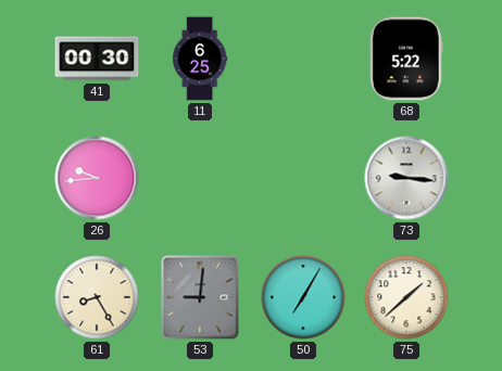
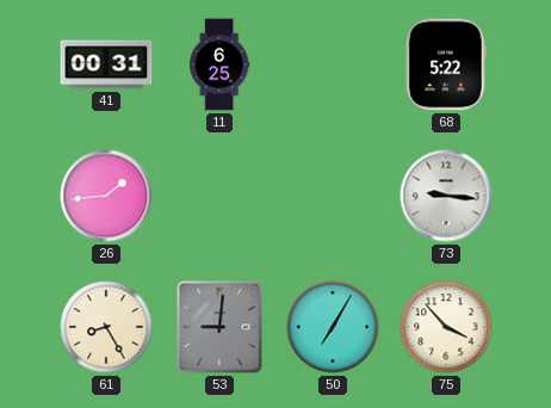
41: 00:30 -> 00:31 (106, 64)
26: 9:44 -> 1:44 (106, 196)
75: 1:38 -> 3:53 (446, 327)
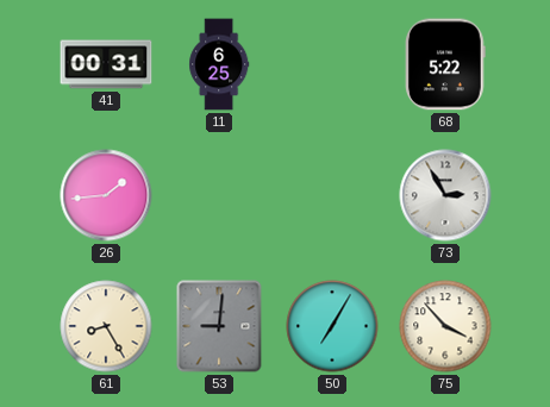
73: 9:16 -> 2:55 (445, 195)
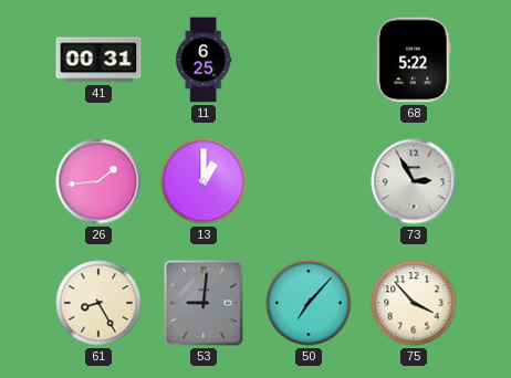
13: none -> 1:00 (204, 181)
50: 7:05 -> 7:07 (309, 303)
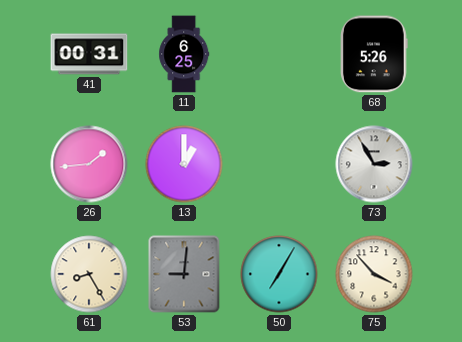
68: 5:22 -> 5:26 (375, 54)
50: 7:07 -> 7:05 (279, 274)
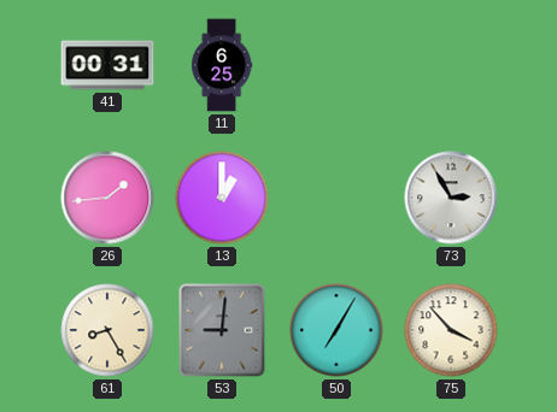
68: 5:26 -> none (375, 54)
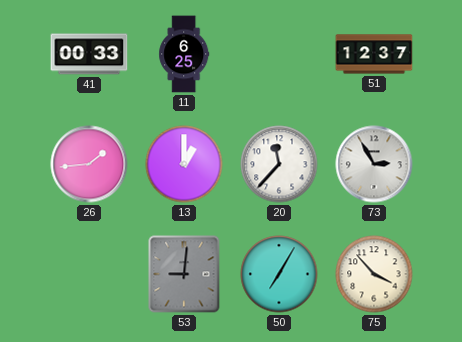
41: 00:31 -> 00:33 (89, 54)
51: none -> 12:37 (374, 54)
20: none -> 11:37 (279, 164)
61: 8:25 -> none (107, 330)
